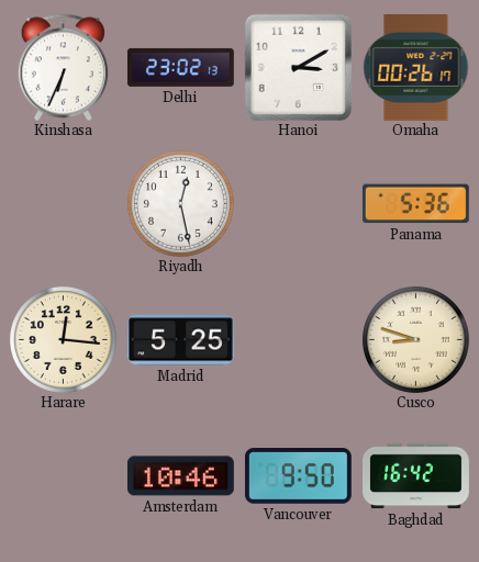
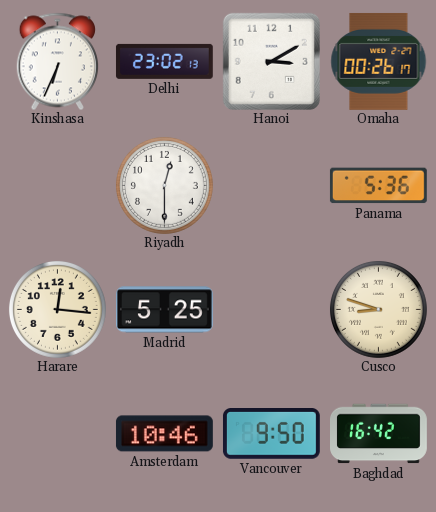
Riyadh: 12:28 -> 12:30 (164, 185)
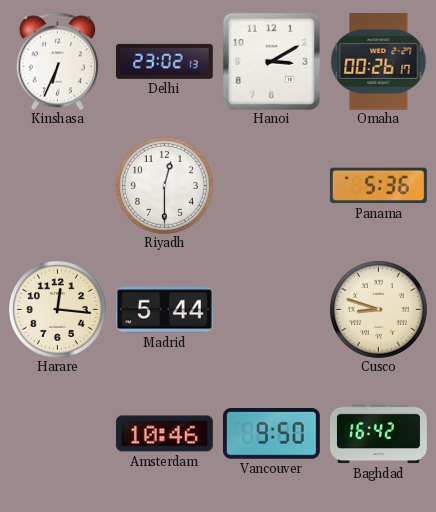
Madrid: 5:25 -> 5:44 (165, 310)
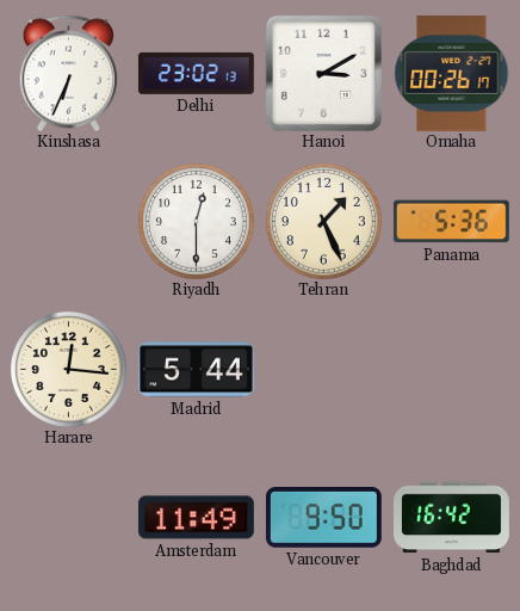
Tehran: none -> 1:26 (323, 221)
Cusco: 8:48 -> none (378, 309)
Amsterdam: 10:46 -> 11:49 (196, 518)
